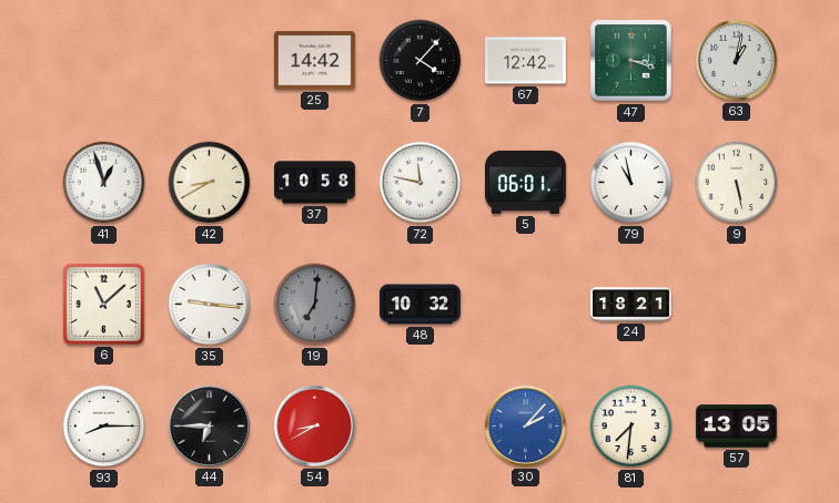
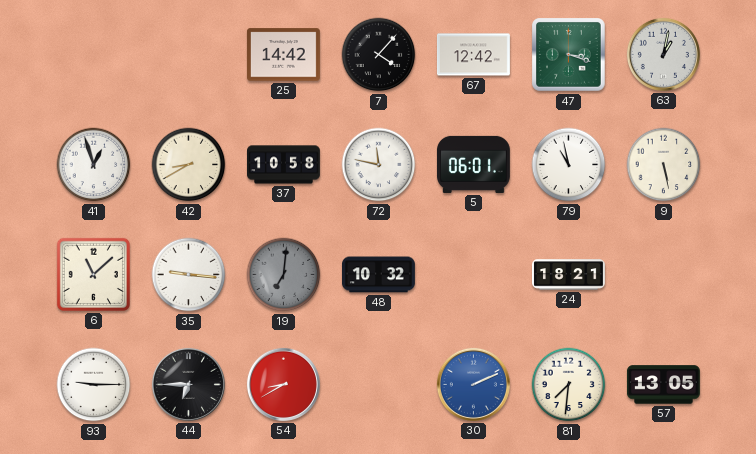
93: 8:15 -> 9:15 (94, 385)
30: 2:07 -> 2:11 (473, 384)
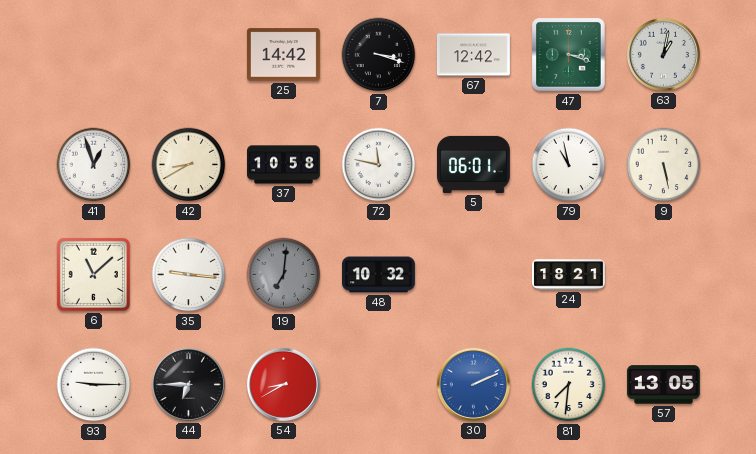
7: 4:07 -> 3:18 (379, 55)
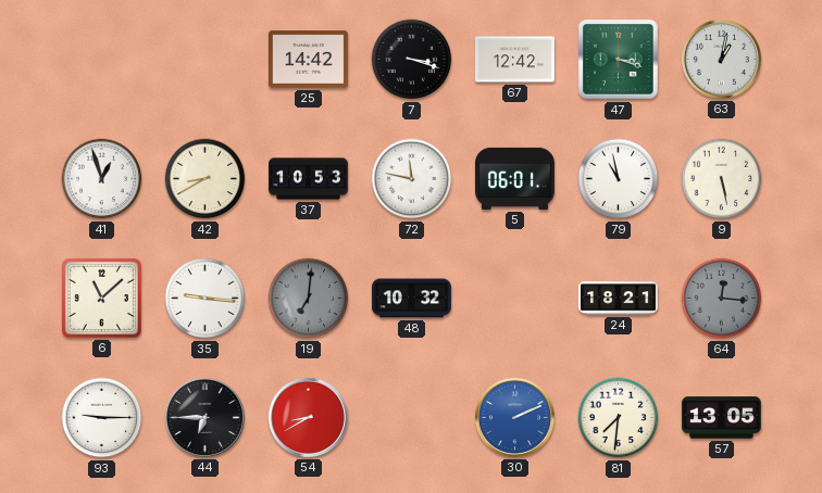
37: 10:58 -> 10:53 (309, 179)
64: none -> 12:16 (722, 299)
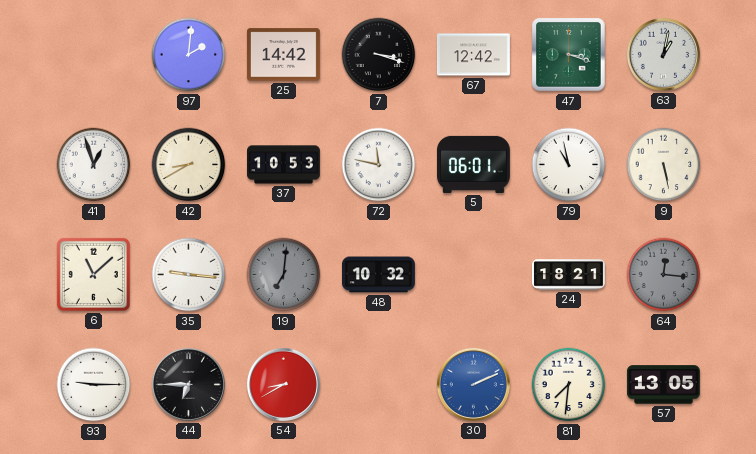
97: none -> 2:01 (189, 55)
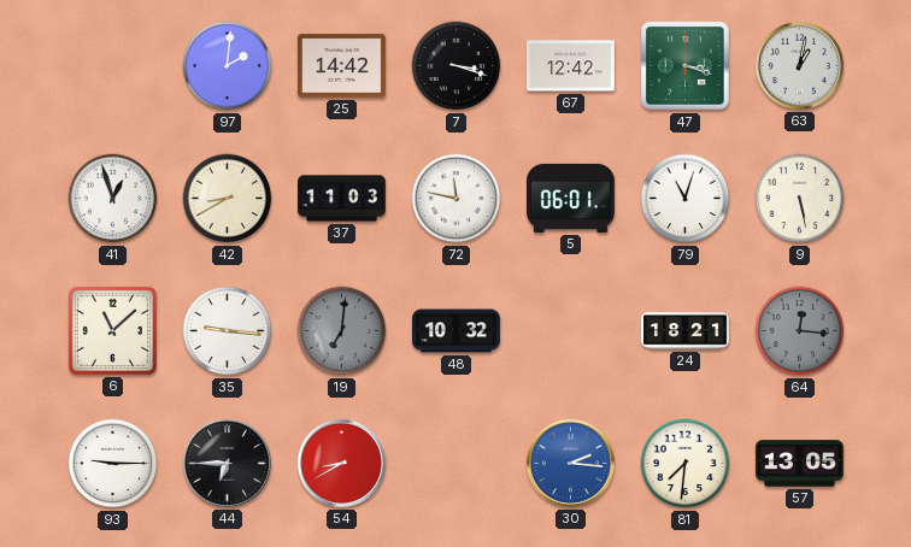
37: 10:53 -> 11:03 (342, 199)
79: 10:58 -> 11:03 (686, 199)
30: 2:11 -> 2:16 (570, 463)
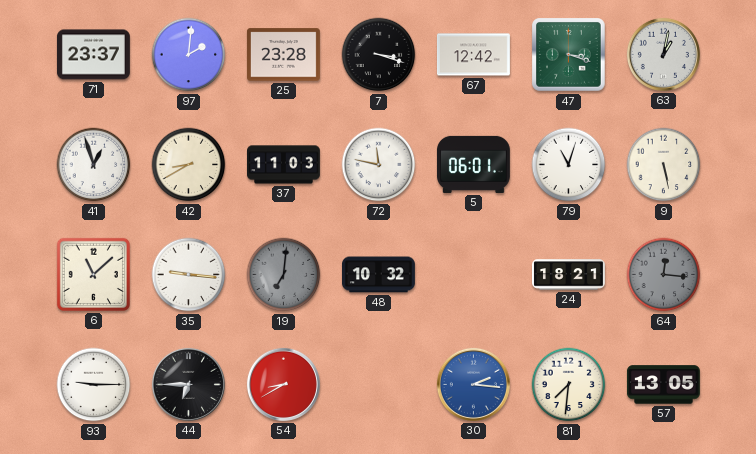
71: none -> 23:37 (93, 55)
25: 14:42 -> 23:28 (283, 55)
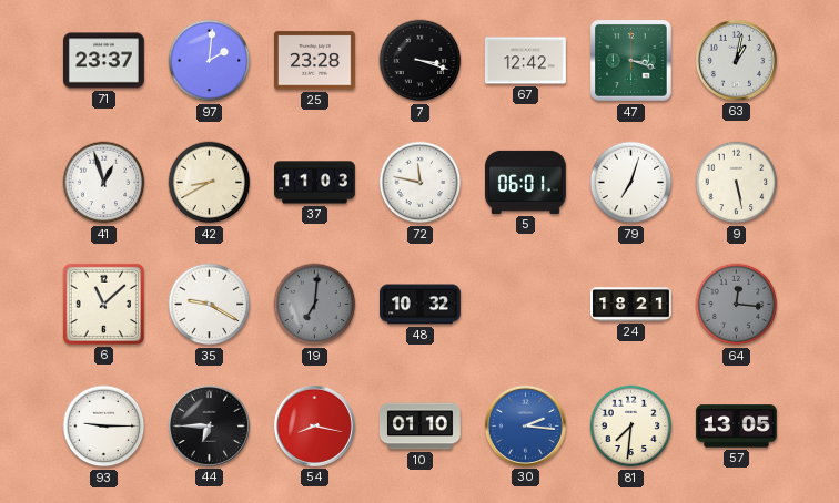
79: 11:03 -> 7:03 (631, 183)
35: 9:16 -> 9:20 (210, 305)
54: 8:40 -> 8:17 (314, 425)
10: none -> 01:10 (419, 427)
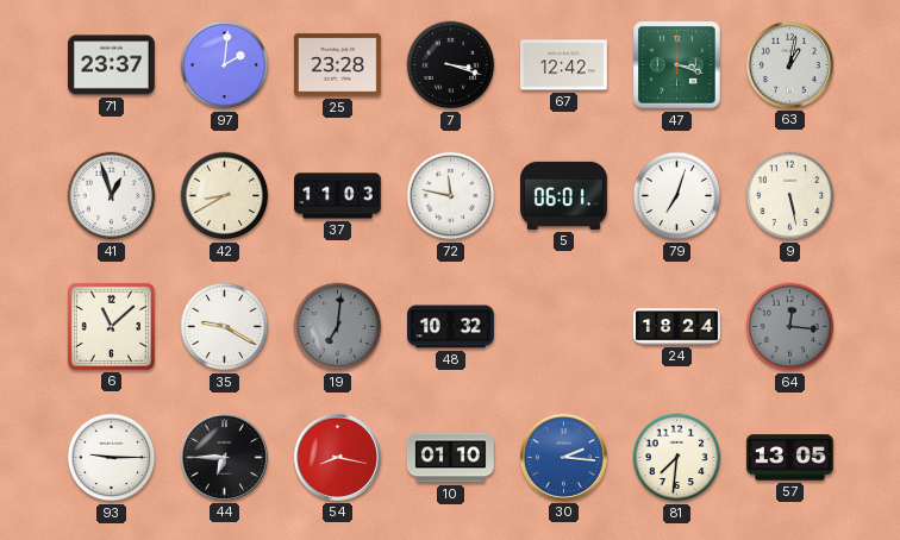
24: 18:21 -> 18:24 (677, 327)
